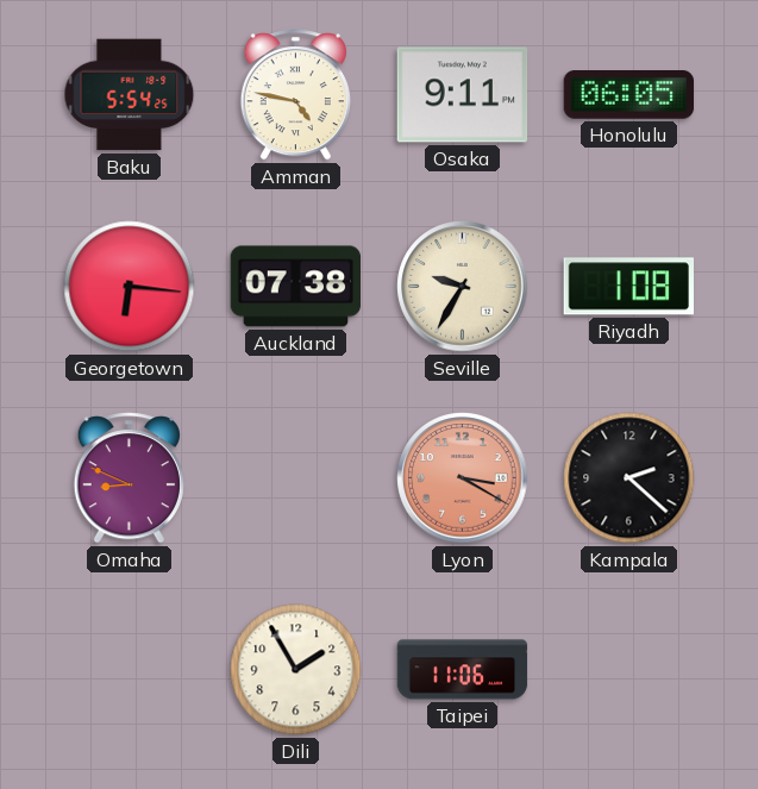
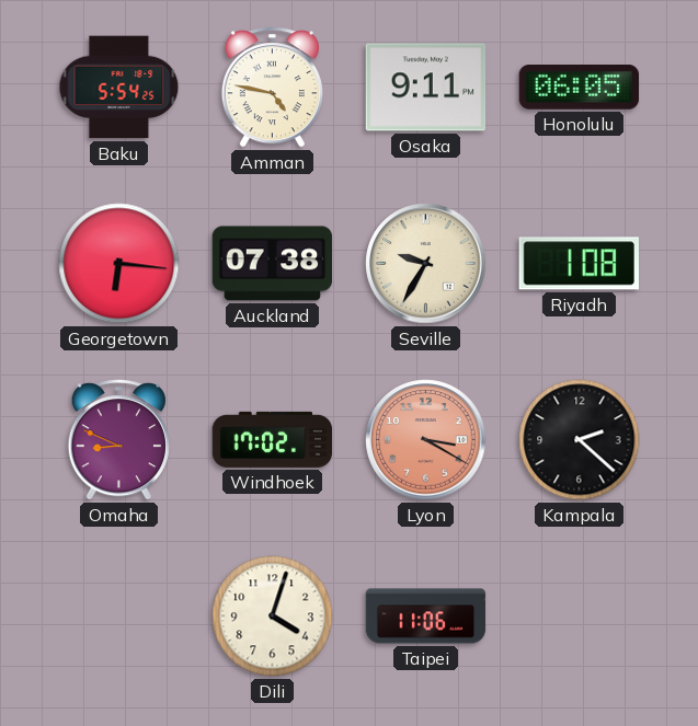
Windhoek: none -> 17:02 (273, 439)
Dili: 1:55 -> 4:03 (273, 616)
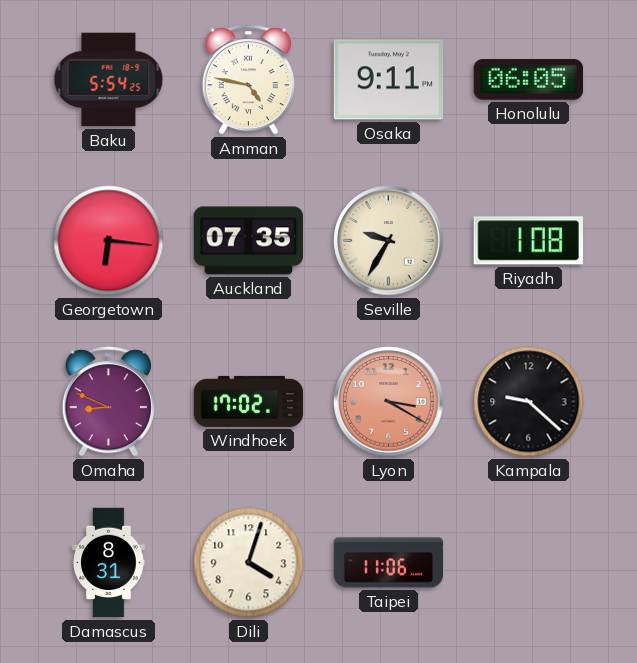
Auckland: 07:38 -> 07:35 (249, 241)
Kampala: 2:22 -> 9:22 (529, 402)
Damascus: none -> 8:31 (109, 563)
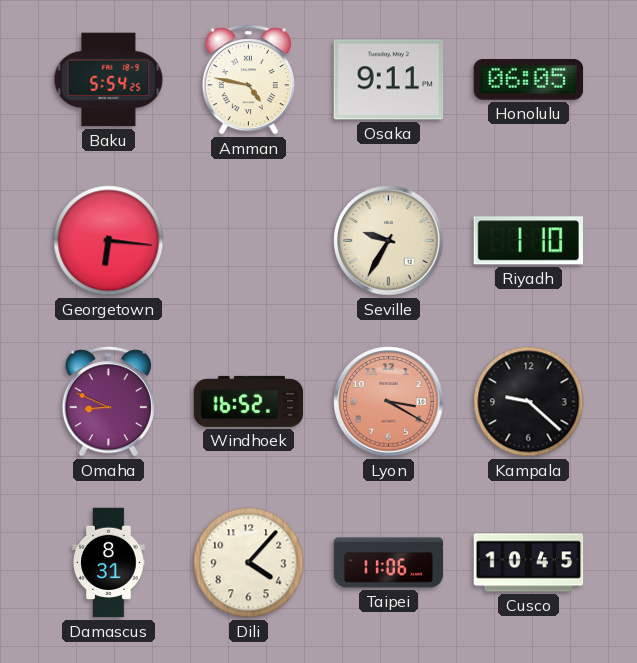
Auckland: 07:35 -> none (249, 241)
Riyadh: 1:08 -> 1:10 (528, 241)
Windhoek: 17:02 -> 16:52 (249, 401)
Dili: 4:03 -> 4:07 (249, 563)
Cusco: none -> 10:45 (529, 563)
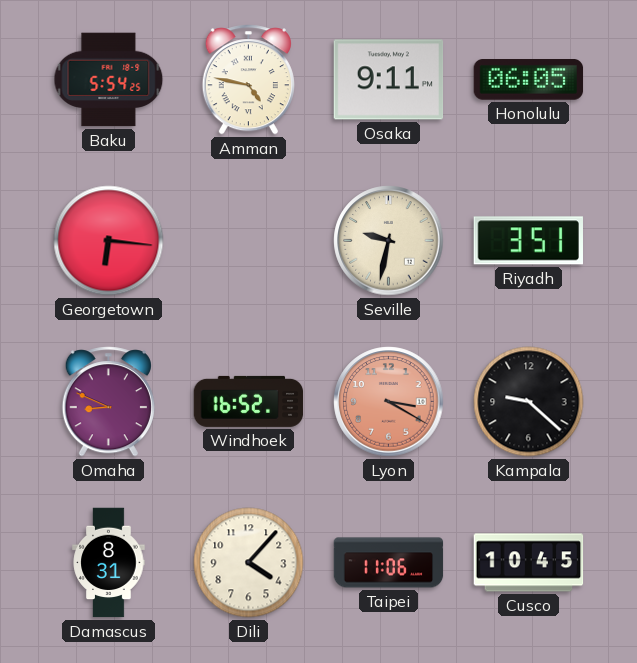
Seville: 9:35 -> 9:32 (389, 241)
Riyadh: 1:10 -> 3:51 (528, 241)
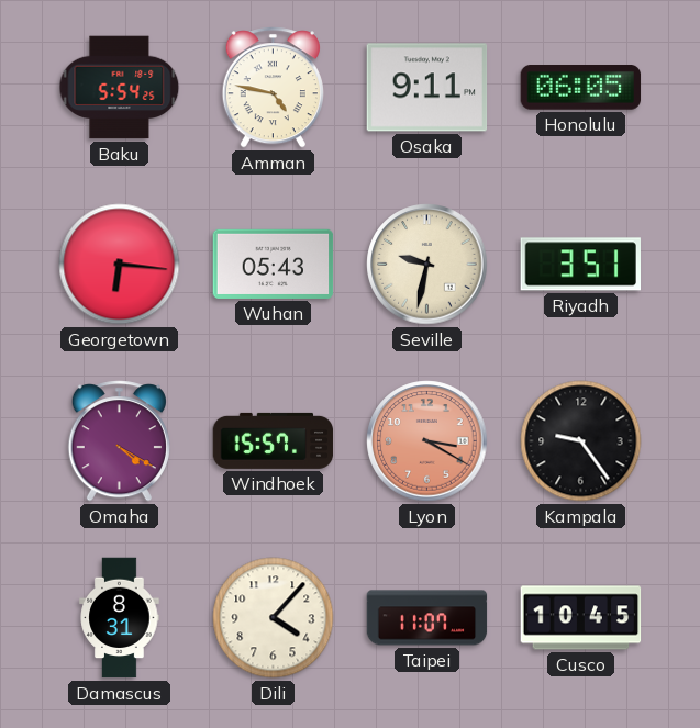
Wuhan: none -> 05:43 (274, 264)
Omaha: 8:49 -> 4:20 (119, 441)
Windhoek: 16:52 -> 15:57 (274, 440)
Kampala: 9:22 -> 9:24 (581, 441)
Taipei: 11:06 -> 11:07 (427, 618)
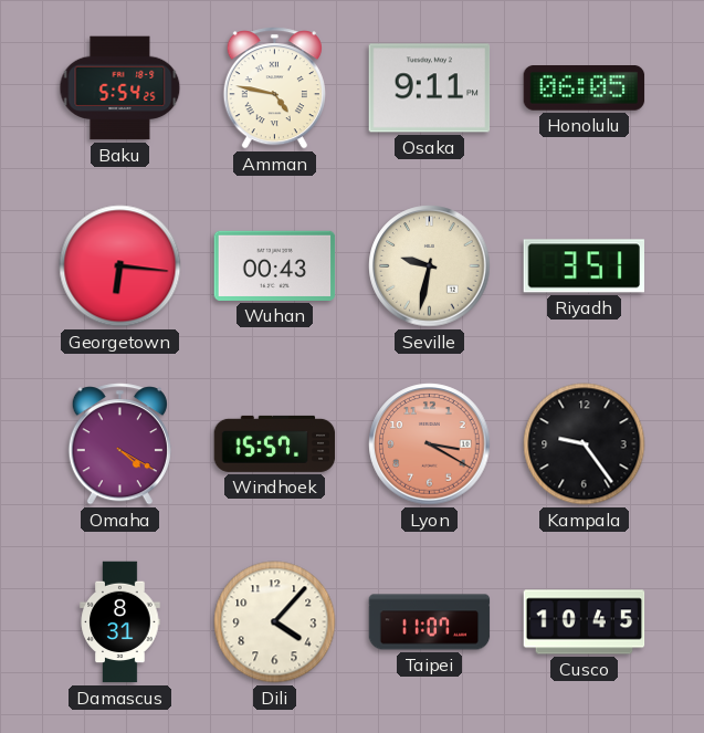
Wuhan: 05:43 -> 00:43 (275, 265)
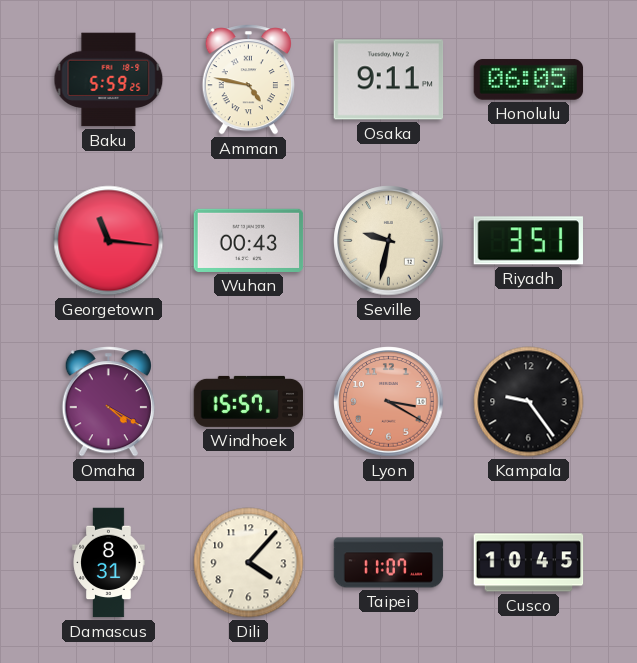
Baku: 5:54 -> 5:59 (109, 80)
Georgetown: 6:16 -> 11:16 (109, 241)
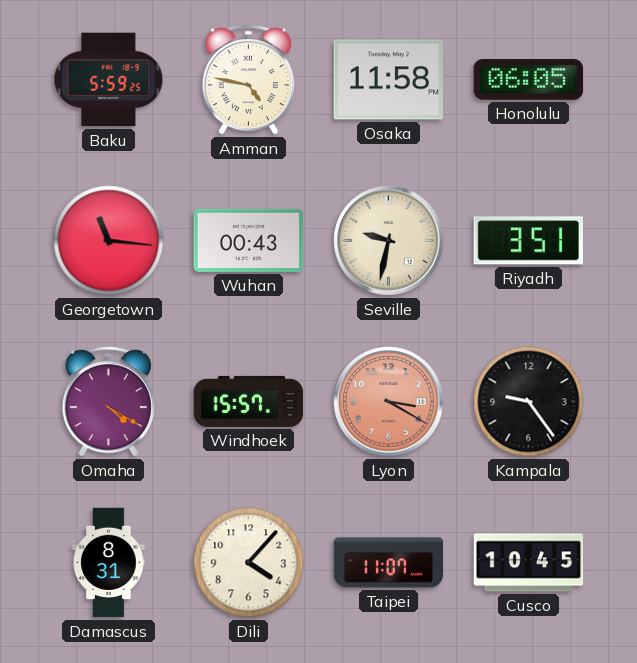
Osaka: 9:11 -> 11:58 (389, 80)
